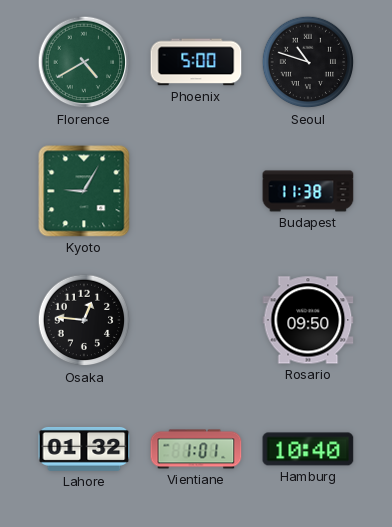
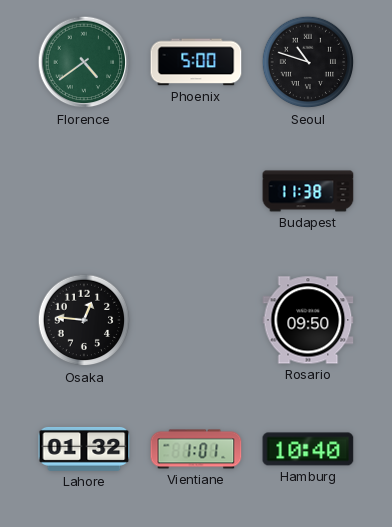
Florence: 4:40 -> 4:39 (84, 62)
Kyoto: 9:05 -> none (84, 191)
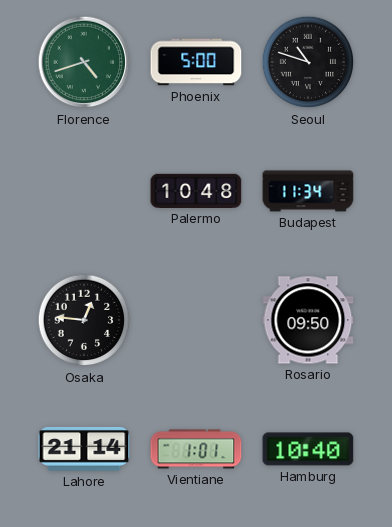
Florence: 4:39 -> 4:42 (84, 62)
Palermo: none -> 10:48 (196, 191)
Budapest: 11:38 -> 11:34 (308, 191)
Lahore: 01:32 -> 21:14 (84, 449)
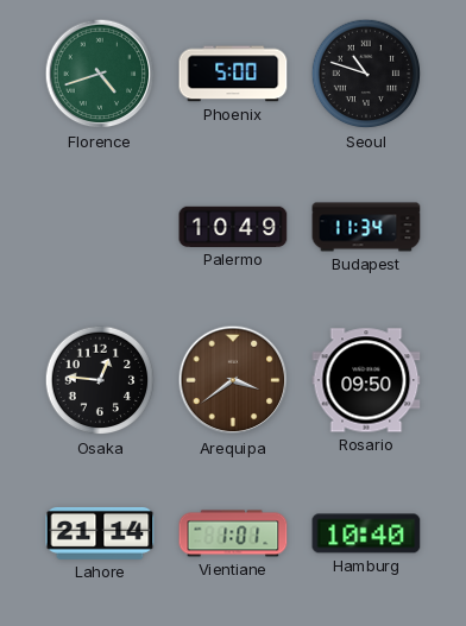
Palermo: 10:48 -> 10:49 (233, 227)
Arequipa: none -> 3:39 (233, 380)
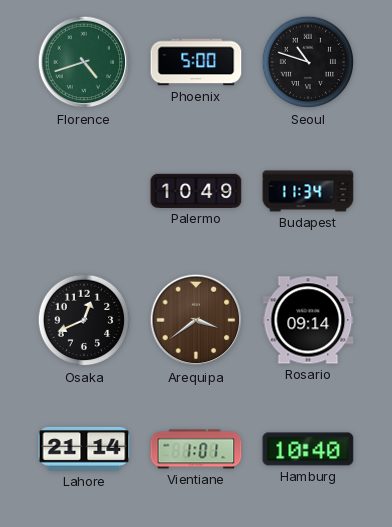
Osaka: 12:46 -> 12:41 (84, 320)
Rosario: 09:50 -> 09:14 (308, 320)
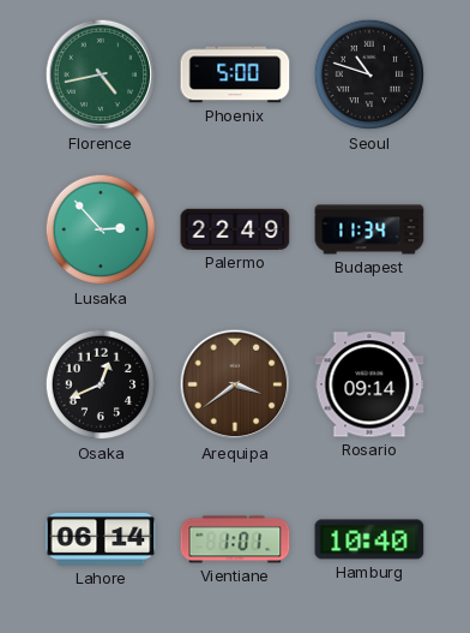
Florence: 4:42 -> 4:43 (101, 74)
Lusaka: none -> 2:53 (101, 229)
Palermo: 10:49 -> 22:49 (235, 229)
Lahore: 21:14 -> 06:14 (101, 539)
